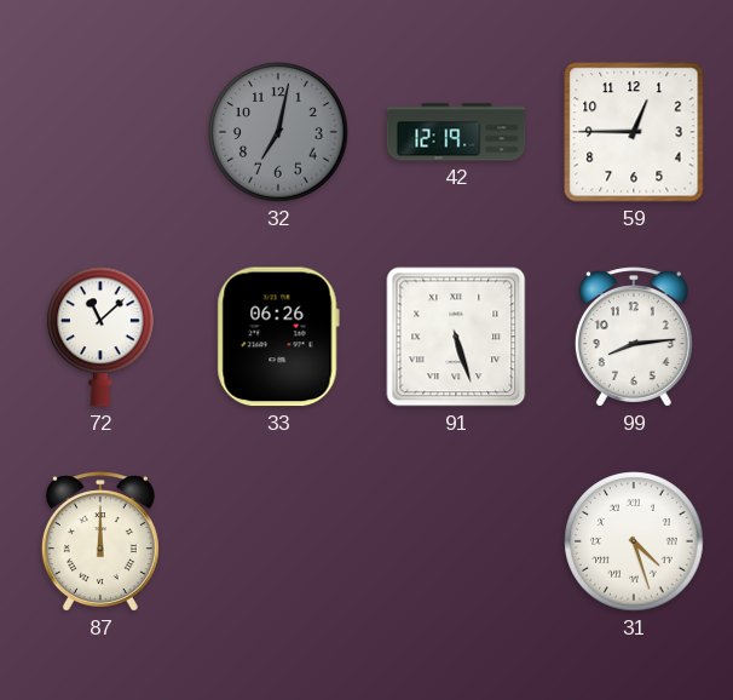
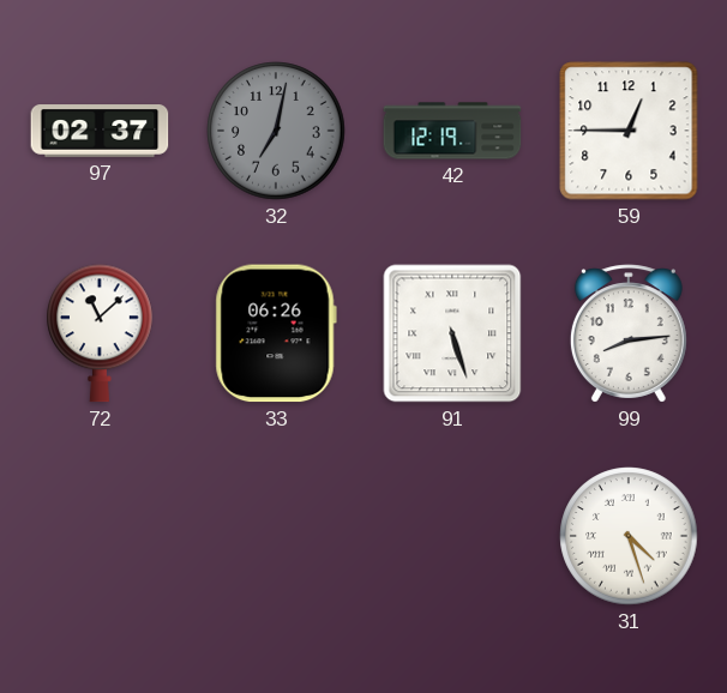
97: none -> 02:37 (100, 131)
87: 12:00 -> none (100, 541)
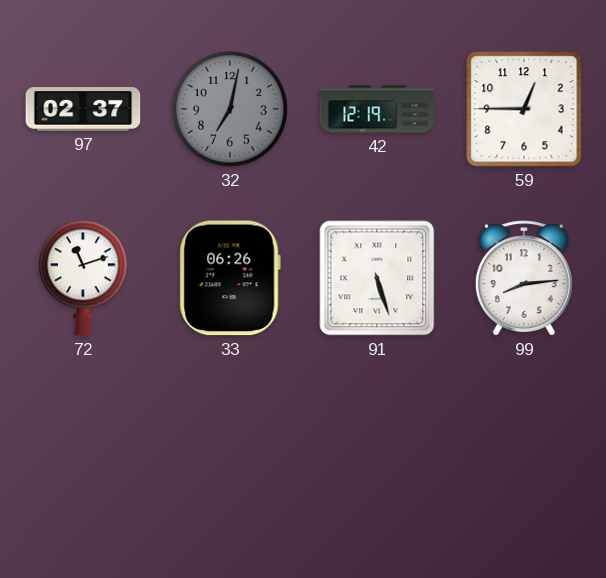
72: 11:08 -> 11:12 (83, 278)
31: 4:27 -> none (629, 536)
